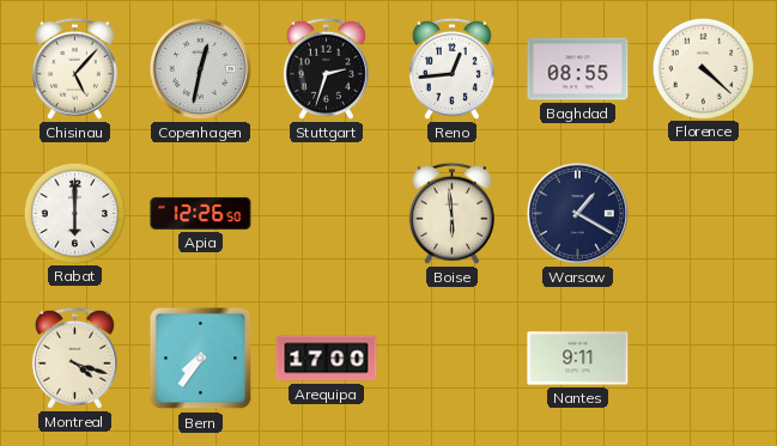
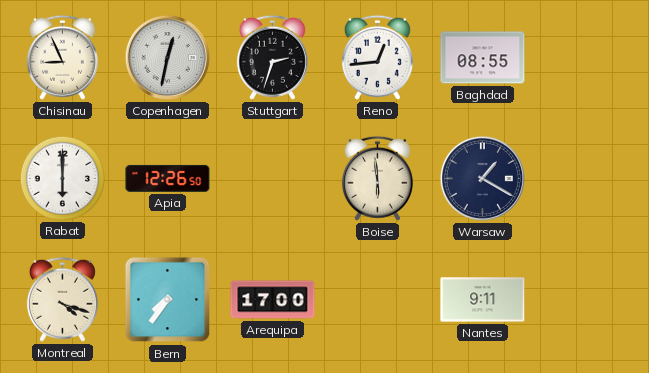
Chisinau: 5:07 -> 8:56 (62, 57)
Florence: 4:22 -> none (703, 68)
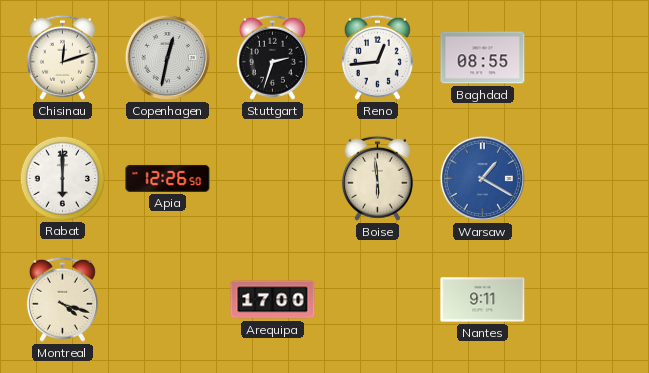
Chisinau: 8:56 -> 12:12 (62, 57)
Warsaw dial: navy -> blue (482, 178)
Bern: 7:36 -> none (168, 300)
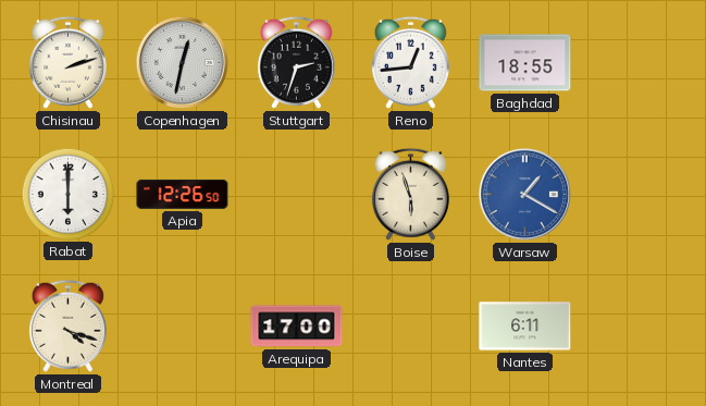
Chisinau: 12:12 -> 2:12 (67, 62)
Baghdad: 08:55 -> 18:55 (525, 63)
Boise: 5:59 -> 5:57 (410, 194)
Nantes: 9:11 -> 6:11 (525, 327)
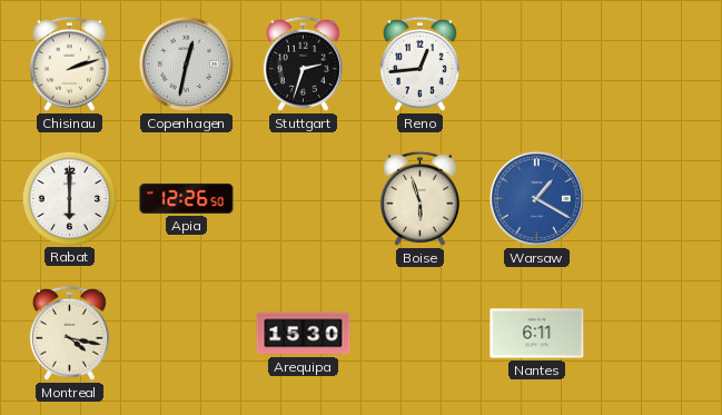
Baghdad: 18:55 -> none (525, 63)
Montreal: 4:18 -> 4:17 (69, 333)
Arequipa: 17:00 -> 15:30 (304, 334)
